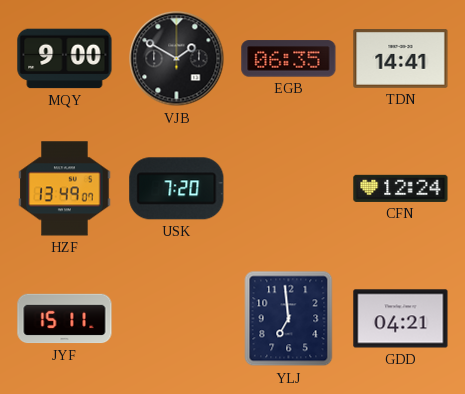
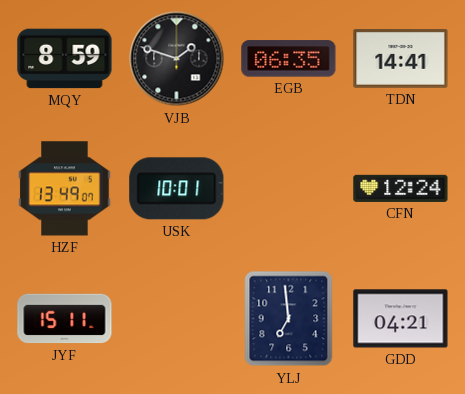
MQY: 9:00 -> 8:59 (65, 59)
VJB: 1:50 -> 1:48 (177, 59)
USK: 7:20 -> 10:01 (177, 189)
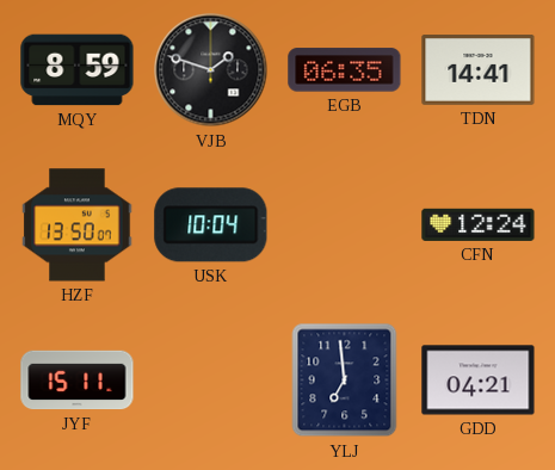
HZF: 13:49 -> 13:50 (78, 225)
USK: 10:01 -> 10:04 (211, 225)
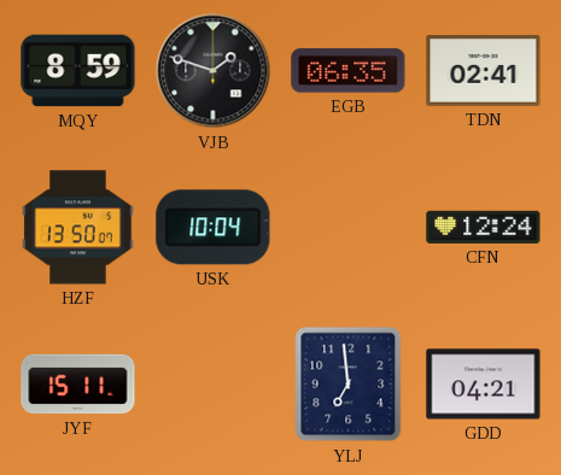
TDN: 14:41 -> 02:41 (484, 71)
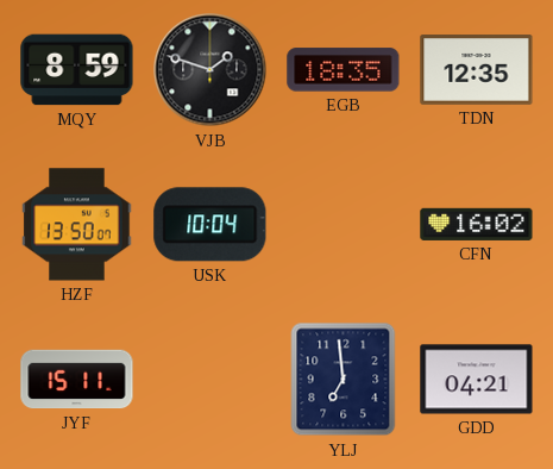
EGB: 06:35 -> 18:35 (344, 70)
TDN: 02:41 -> 12:35 (477, 70)
CFN: 12:24 -> 16:02 (477, 224)
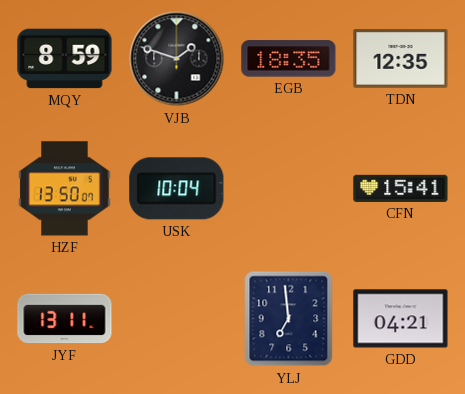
CFN: 16:02 -> 15:41 (401, 188)
JYF: 15:11 -> 13:11 (65, 319)
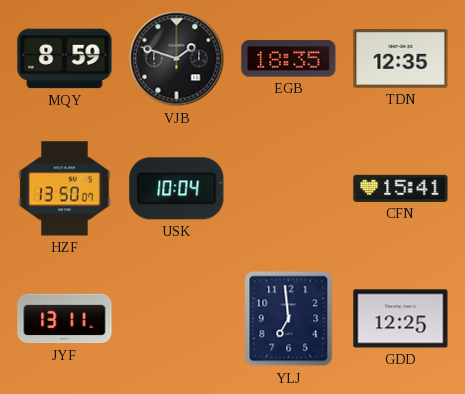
GDD: 04:21 -> 12:25 (401, 319)
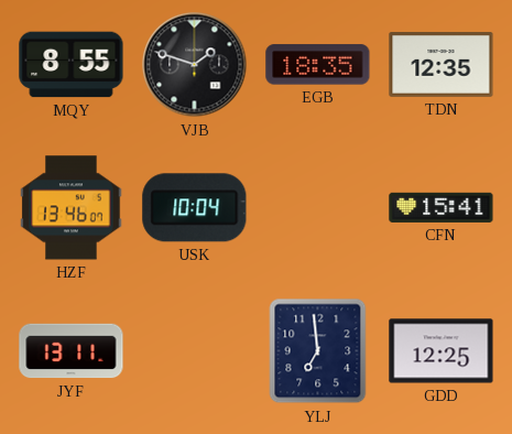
MQY: 8:59 -> 8:55 (72, 65)
HZF: 13:50 -> 13:46 (72, 208)
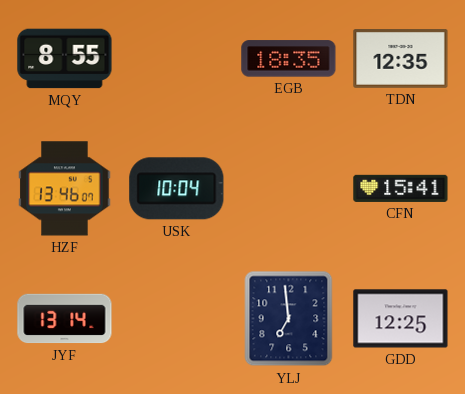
VJB: 1:48 -> none (195, 65)
JYF: 13:11 -> 13:14 (65, 319)
